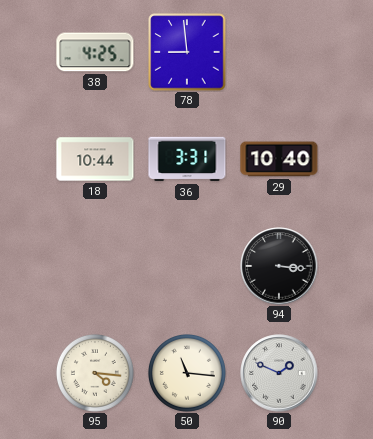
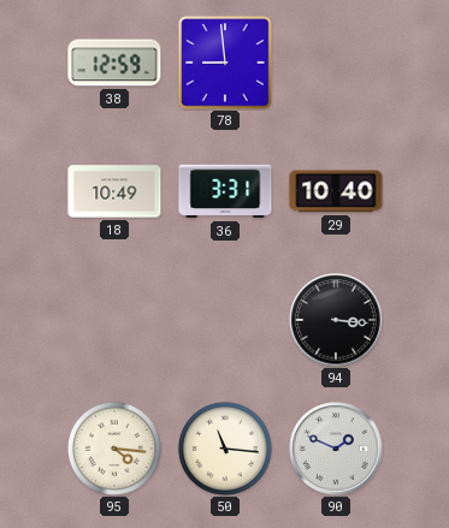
38: 4:25 -> 12:59 (114, 63)
18: 10:44 -> 10:49 (114, 191)
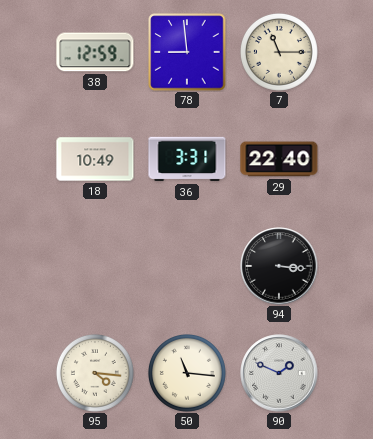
7: none -> 11:15 (279, 52)
29: 10:40 -> 22:40 (279, 159)
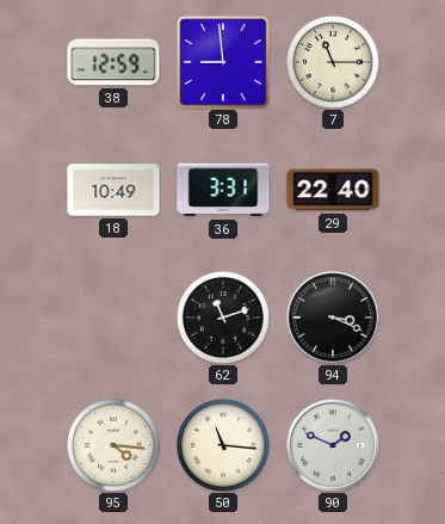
62: none -> 11:12 (223, 318)
94: 3:16 -> 3:19 (333, 318)
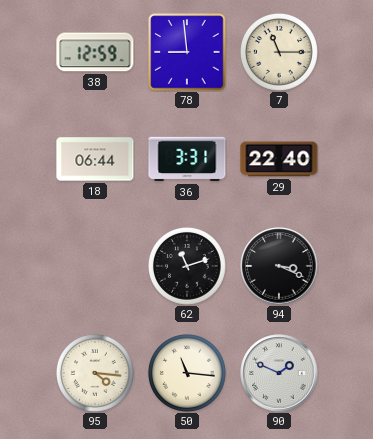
18: 10:49 -> 06:44 (95, 159)
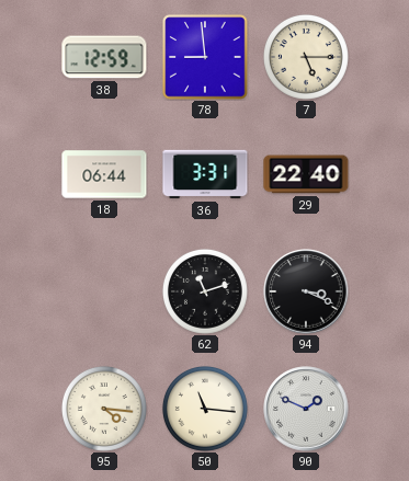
7: 11:15 -> 5:15 (306, 57)
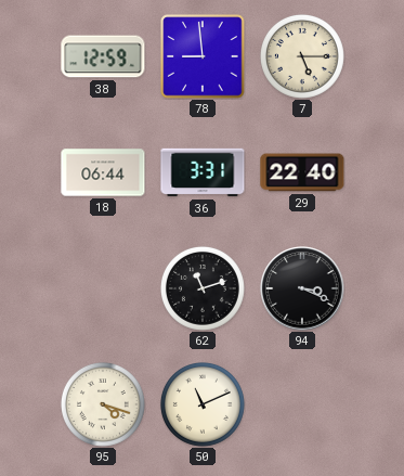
95: 4:16 -> 4:18 (103, 404)
50: 11:16 -> 11:11 (203, 404)
90: 1:49 -> none (306, 409)
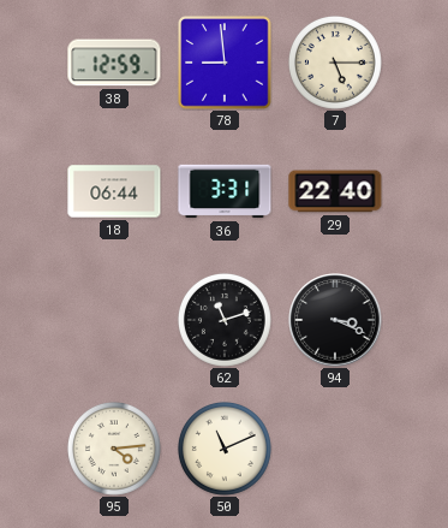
95: 4:18 -> 4:14 (114, 449)
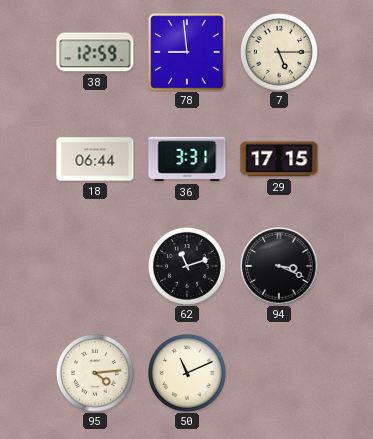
29: 22:40 -> 17:15 (279, 159)
